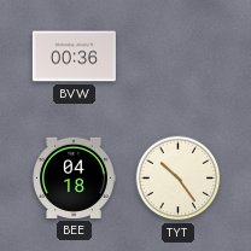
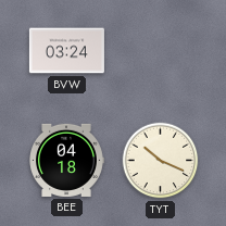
BVW: 00:36 -> 03:24 (66, 51)
TYT: 10:24 -> 10:19 (161, 161)
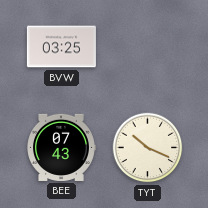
BVW: 03:24 -> 03:25 (61, 47)
BEE: 04:18 -> 07:43 (61, 147)
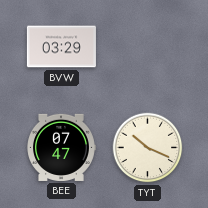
BVW: 03:25 -> 03:29 (61, 47)
BEE: 07:43 -> 07:47 (61, 147)
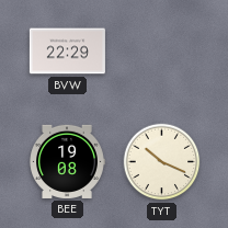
BVW: 03:29 -> 22:29 (67, 52)
BEE: 07:47 -> 19:08 (67, 161)
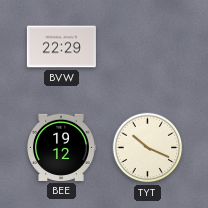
BEE: 19:08 -> 19:12 (61, 147)
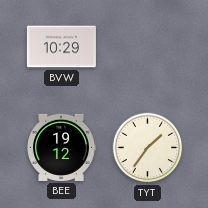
BVW: 22:29 -> 10:29 (61, 47)
TYT: 10:19 -> 1:36 (148, 148)
